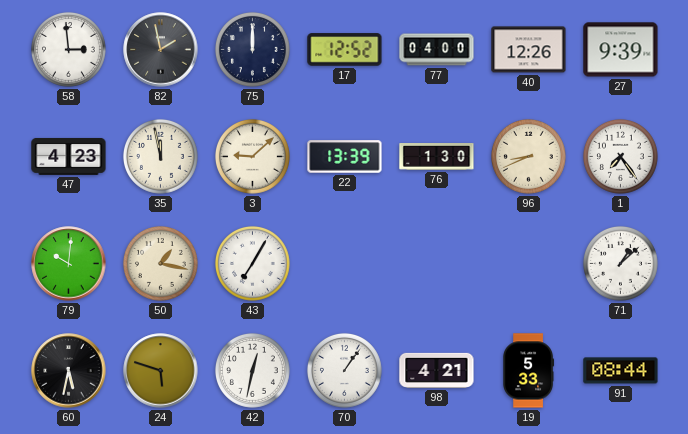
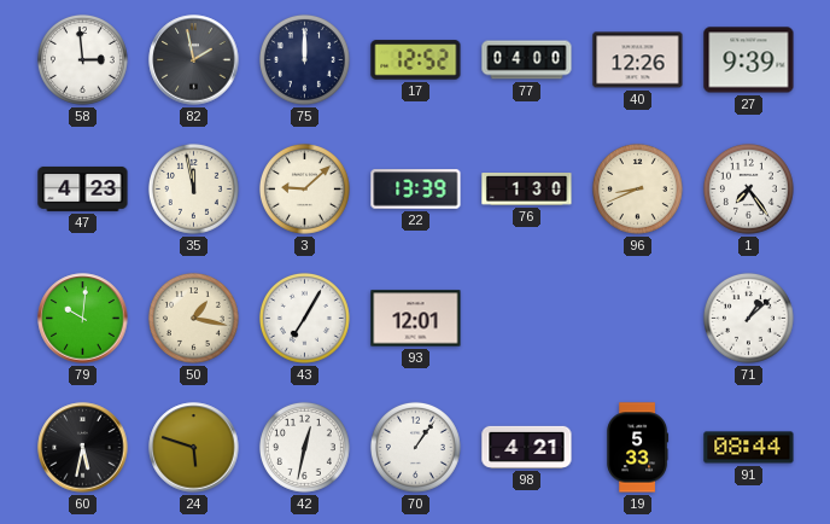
93: none -> 12:01 (416, 319)
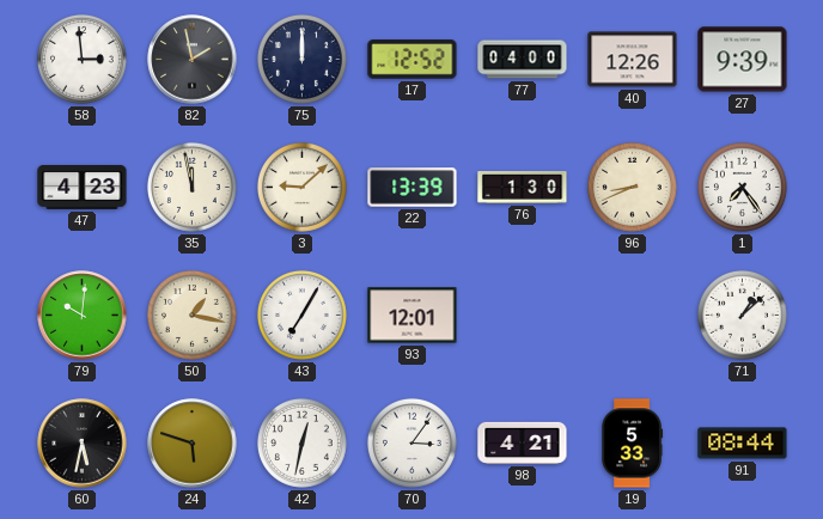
70: 1:06 -> 3:06 (411, 442)
